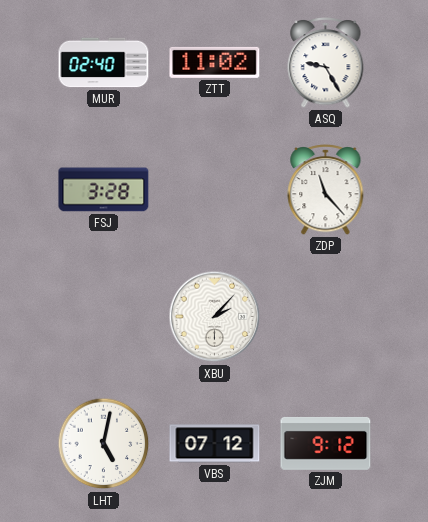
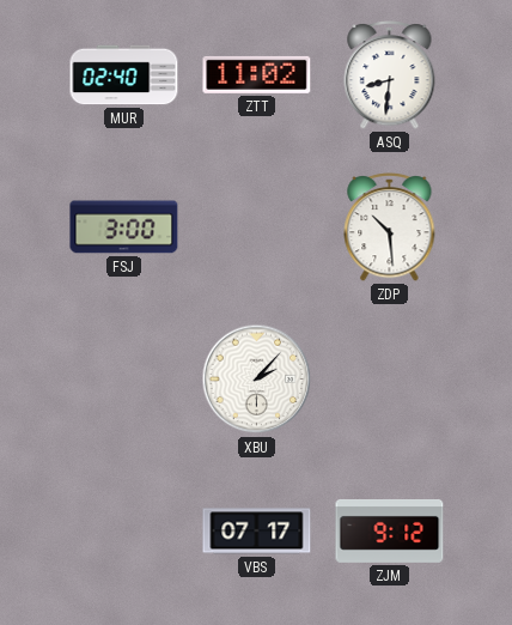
ASQ: 9:25 -> 8:31 (390, 74)
FSJ: 3:28 -> 3:00 (124, 227)
ZDP: 11:23 -> 10:29 (390, 226)
LHT: 5:02 -> none (104, 444)
VBS: 07:12 -> 07:17 (257, 532)
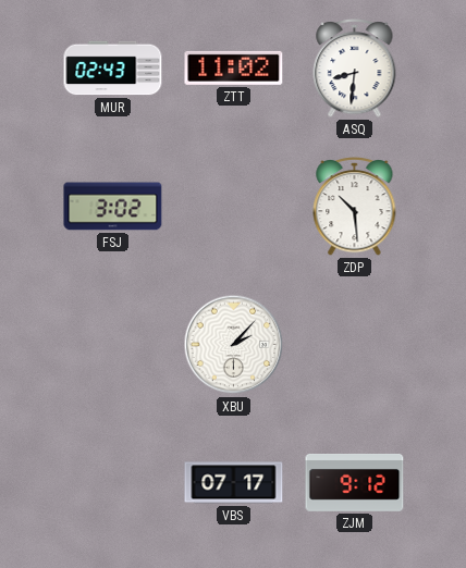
MUR: 02:40 -> 02:43 (113, 69)
FSJ: 3:00 -> 3:02 (113, 207)
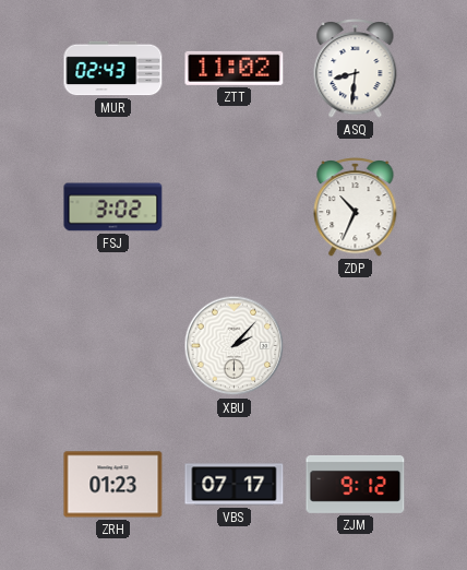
ZDP: 10:29 -> 10:34 (356, 206)
ZRH: none -> 01:23 (113, 485)
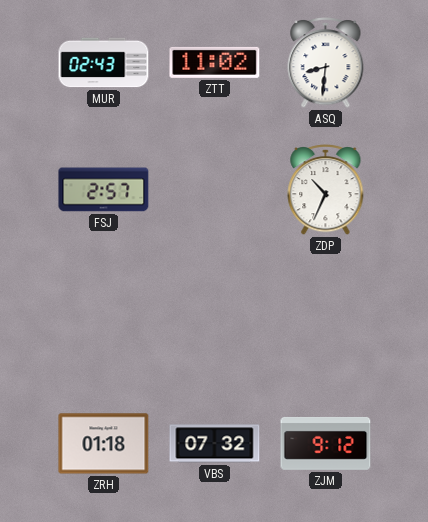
FSJ: 3:02 -> 2:57 (104, 190)
XBU: 2:07 -> none (235, 346)
ZRH: 01:23 -> 01:18 (104, 444)
VBS: 07:17 -> 07:32 (215, 444)
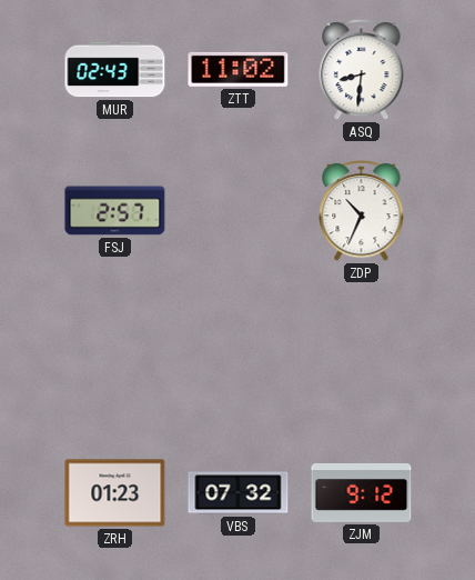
ZRH: 01:18 -> 01:23 (115, 493)
